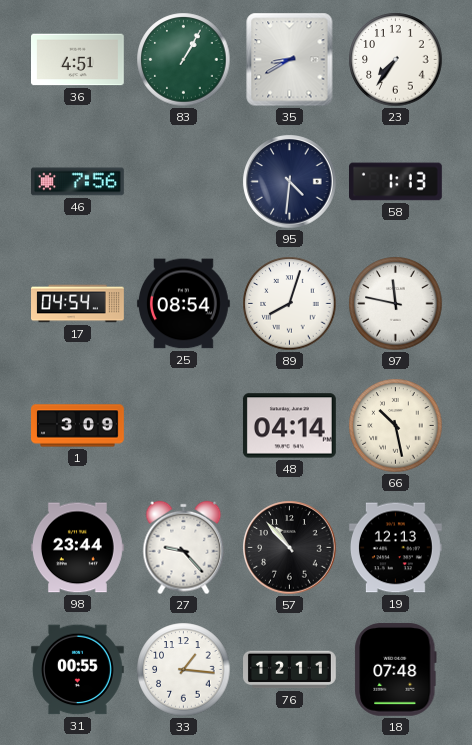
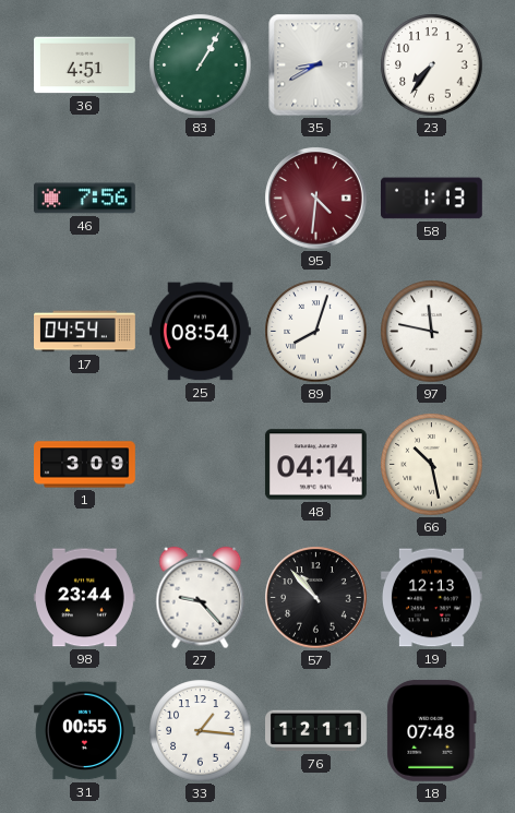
95 dial: navy -> burgundy (316, 199)
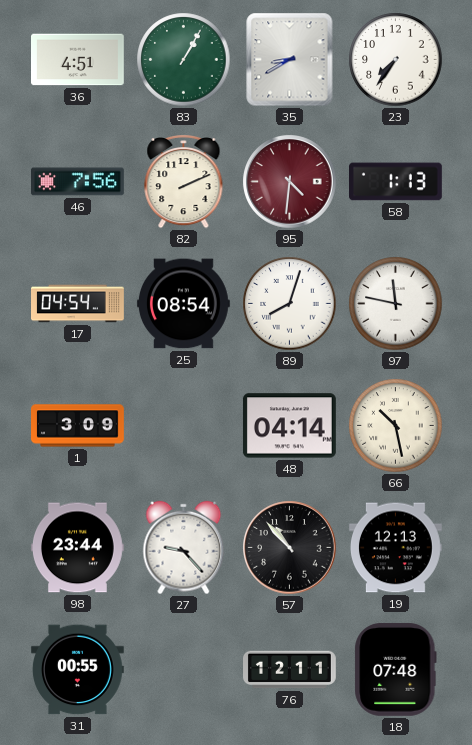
82: none -> 2:11 (184, 181)
33: 1:16 -> none (201, 731)
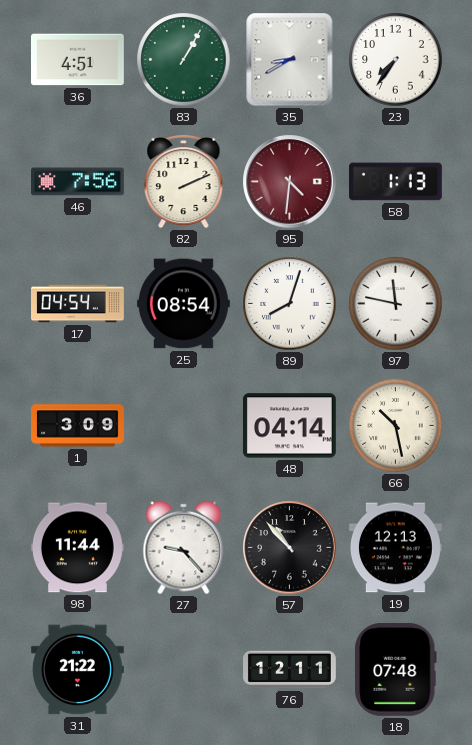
98: 23:44 -> 11:44 (78, 548)
31: 00:55 -> 21:22 (77, 670)
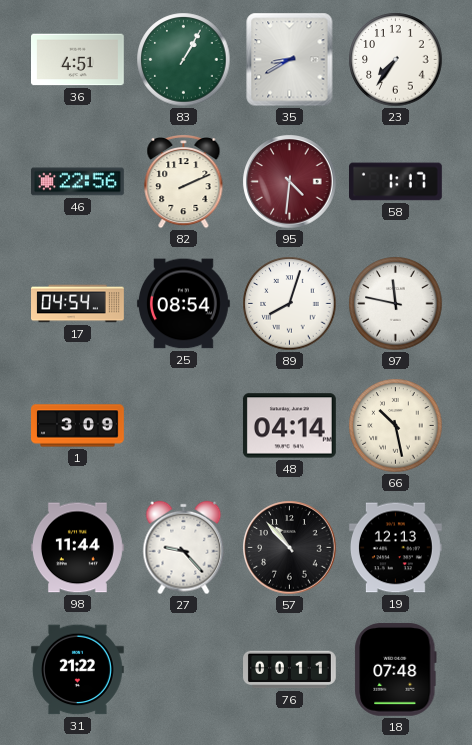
46: 7:56 -> 22:56 (78, 182)
58: 1:13 -> 1:17 (396, 182)
76: 12:11 -> 00:11 (290, 670)
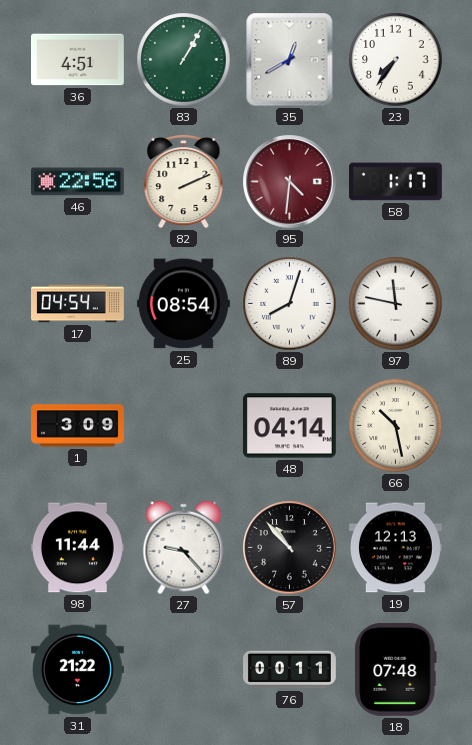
35: 8:40 -> 12:40 (290, 60)
